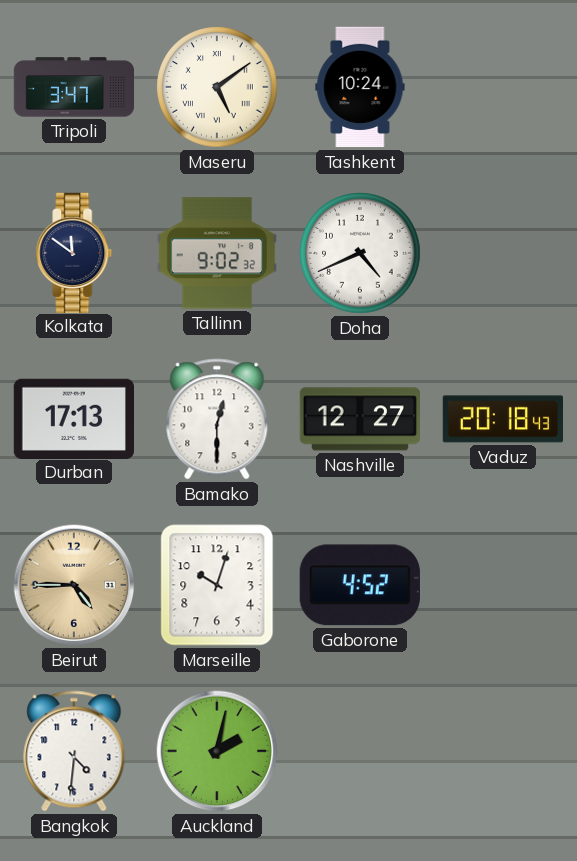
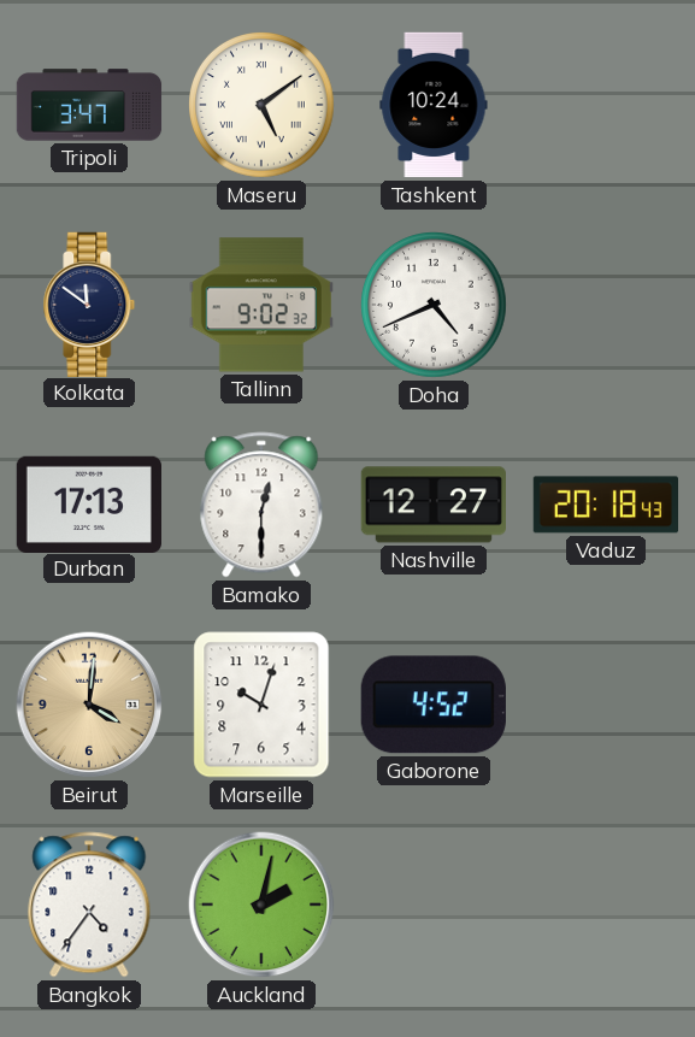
Beirut: 4:45 -> 4:01 (89, 705)
Bangkok: 4:31 -> 4:36 (89, 905)
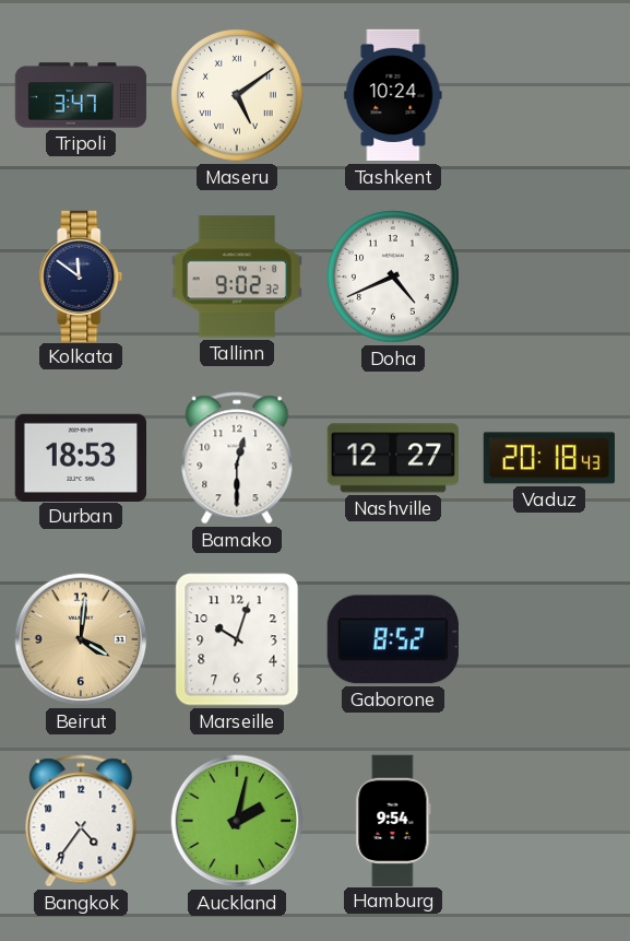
Durban: 17:13 -> 18:53 (80, 457)
Gaborone: 4:52 -> 8:52 (393, 639)
Hamburg: none -> 9:54 (393, 820)
